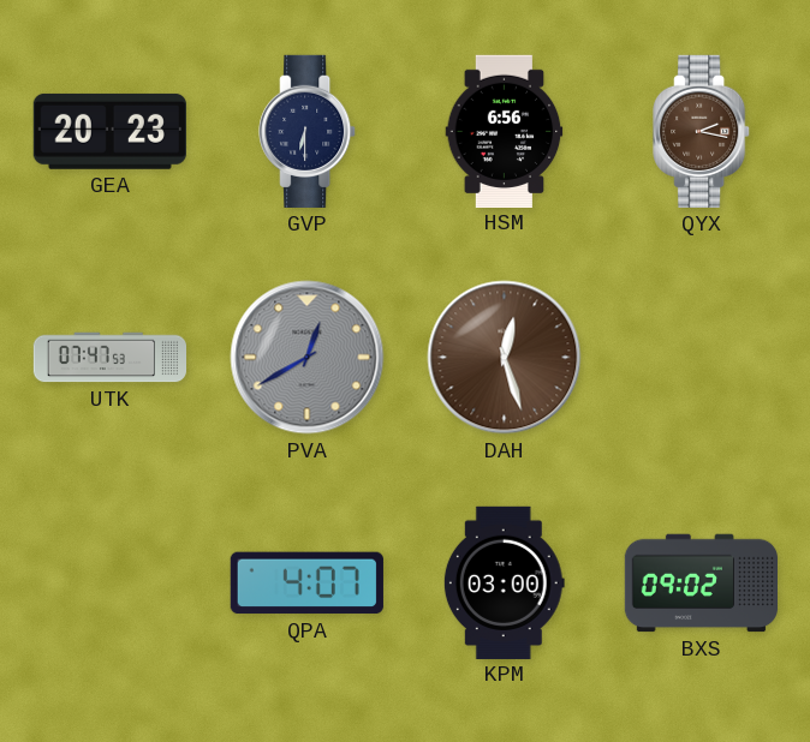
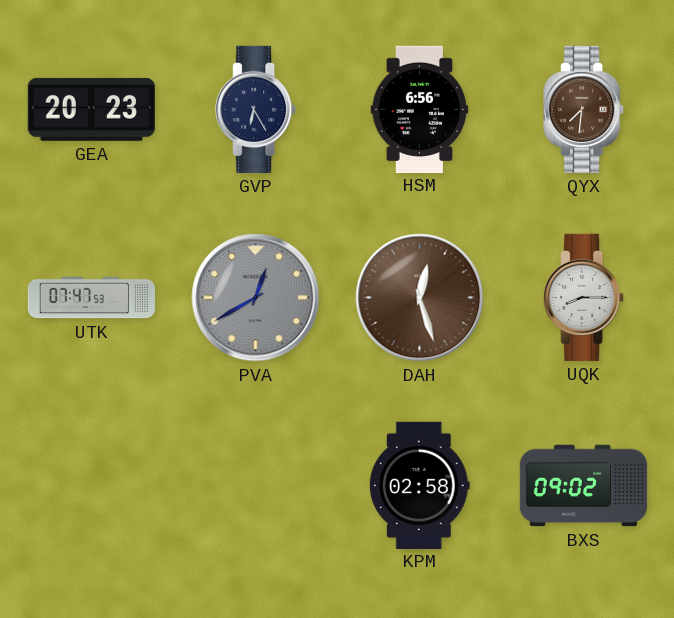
GVP: 6:30 -> 6:25 (256, 109)
QYX: 2:17 -> 7:31 (584, 109)
UQK: none -> 8:15 (584, 297)
QPA: 4:07 -> none (306, 584)
KPM: 03:00 -> 02:58 (419, 485)
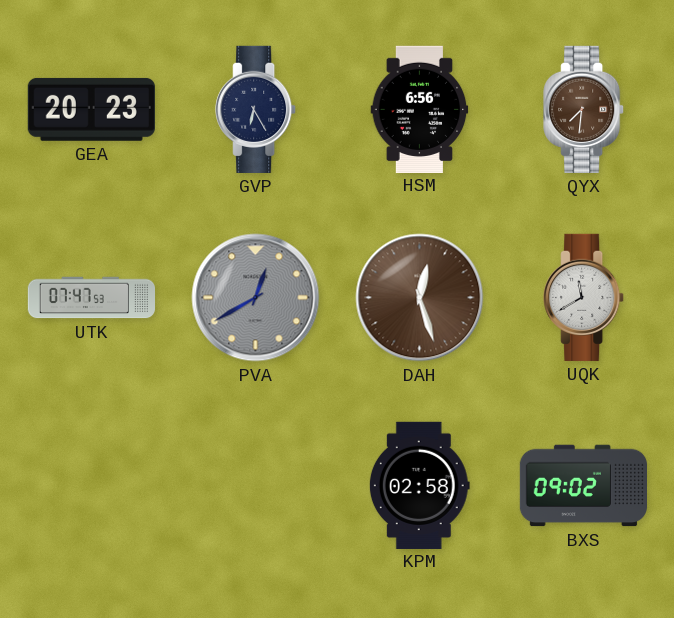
UQK: 8:15 -> 11:40 (584, 297)
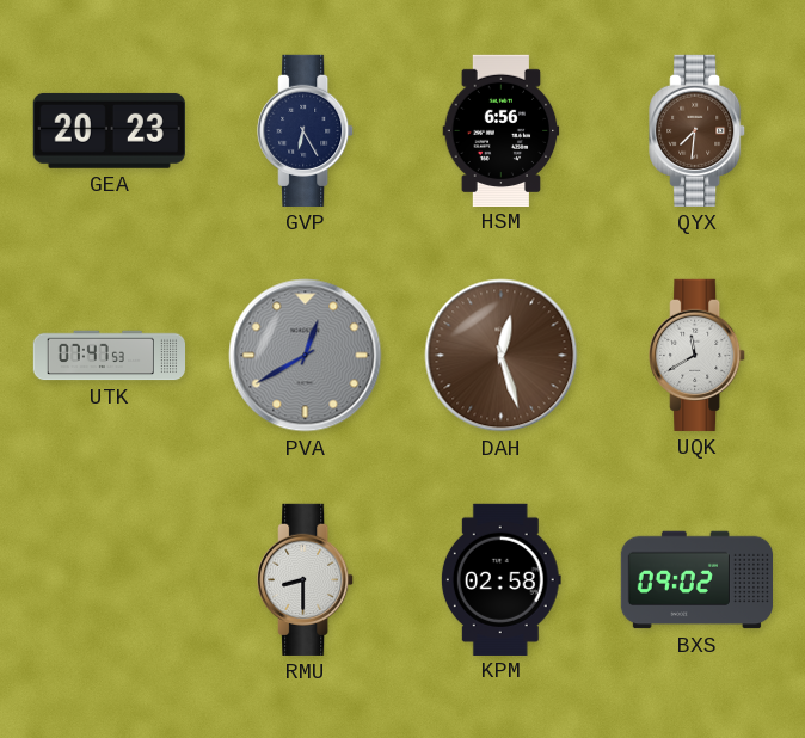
RMU: none -> 8:30 (306, 579)
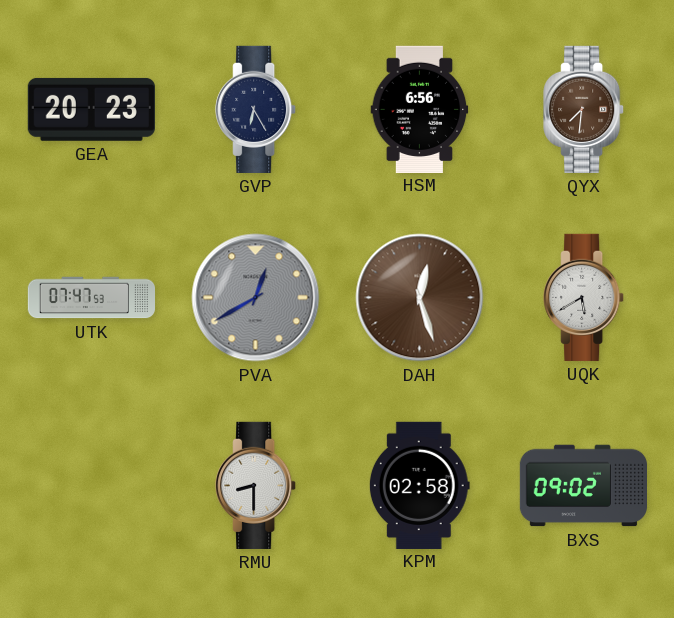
UQK: 11:40 -> 5:40 (584, 297)
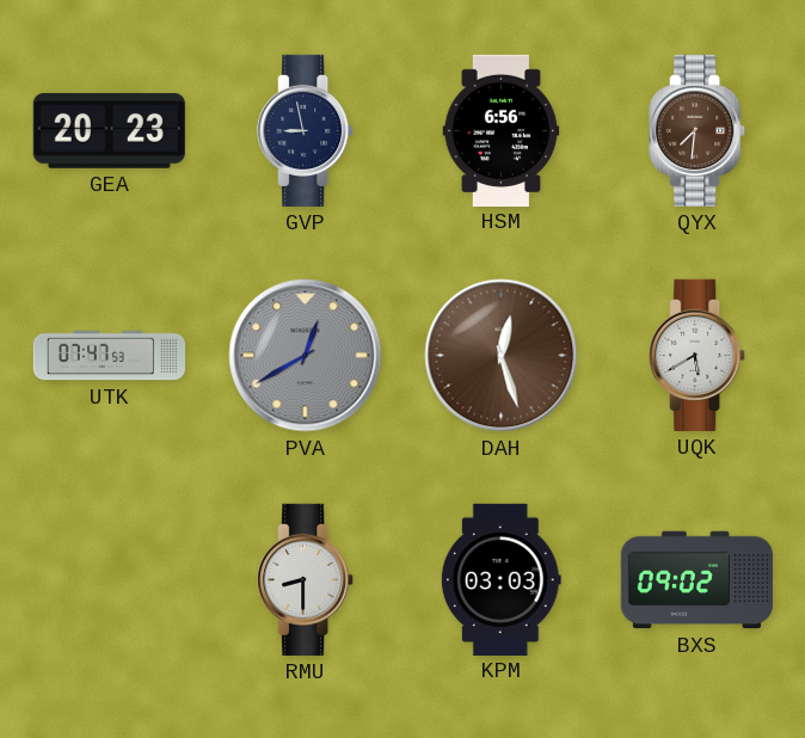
GVP: 6:25 -> 8:58 (306, 130)
KPM: 02:58 -> 03:03 (500, 579)
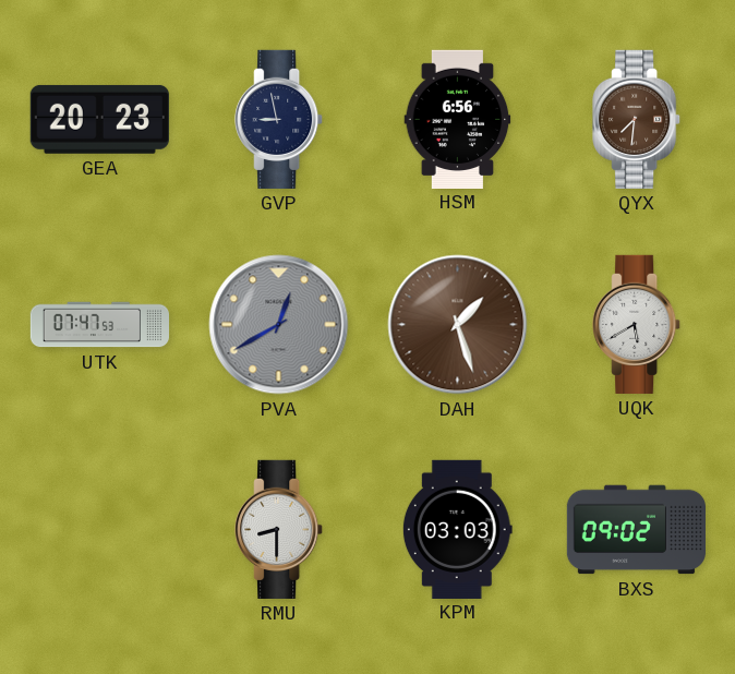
DAH: 12:27 -> 1:27 (458, 325)
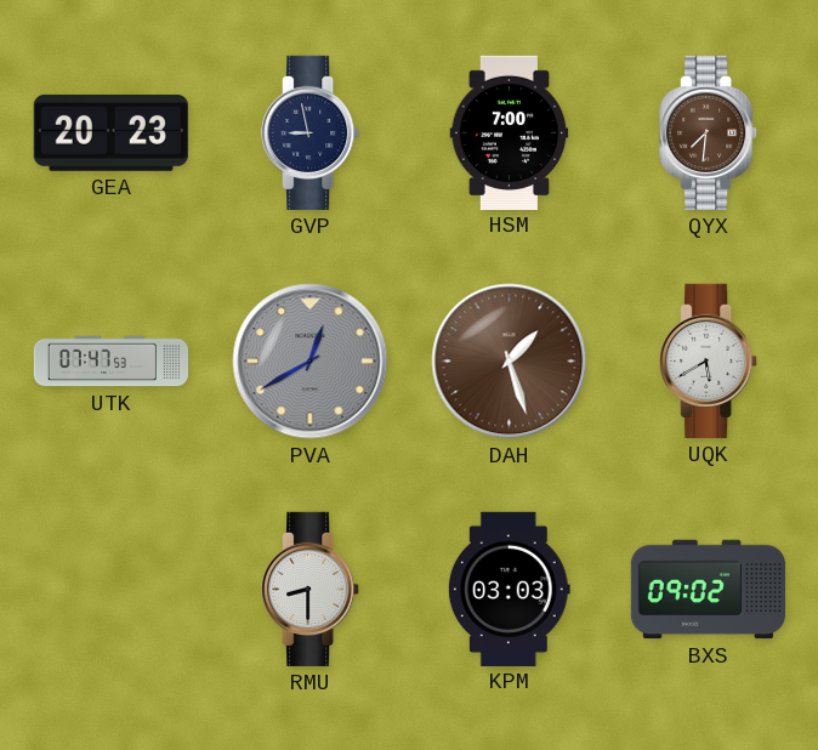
HSM: 6:56 -> 7:00 (510, 132)
